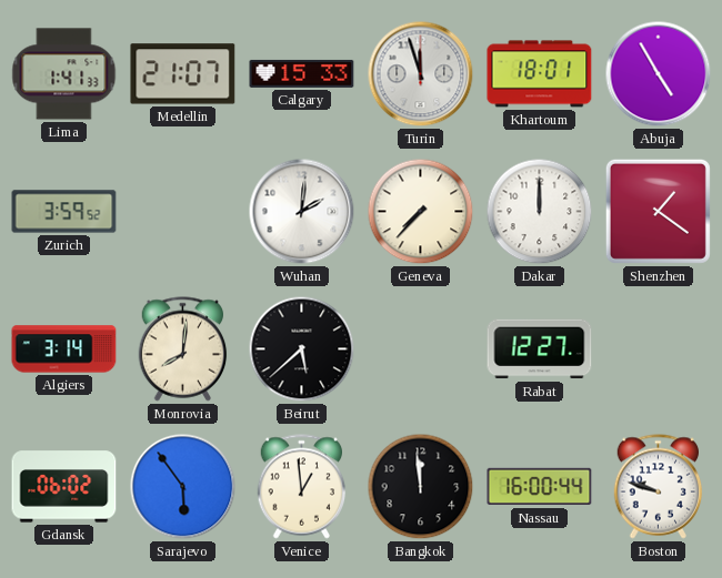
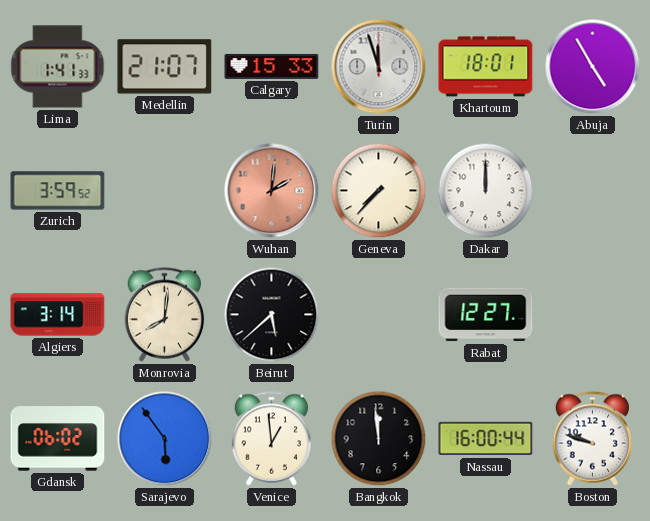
Wuhan dial: white -> salmon (272, 191)
Shenzhen: 1:21 -> none (658, 211)
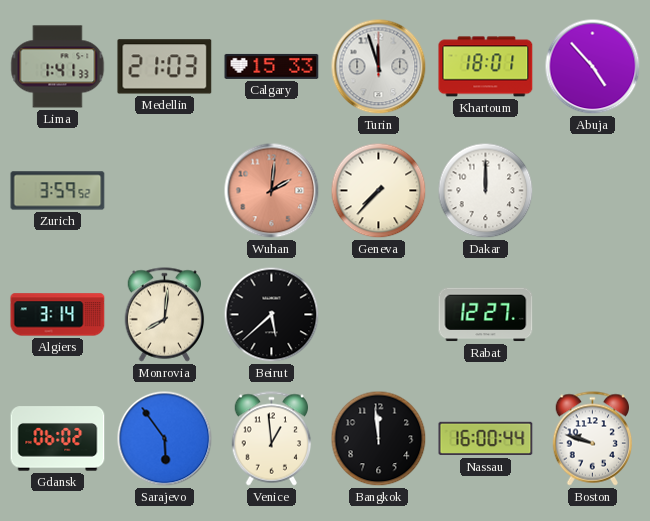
Medellin: 21:07 -> 21:03 (165, 67)
Abuja: 4:55 -> 4:53 (593, 67)
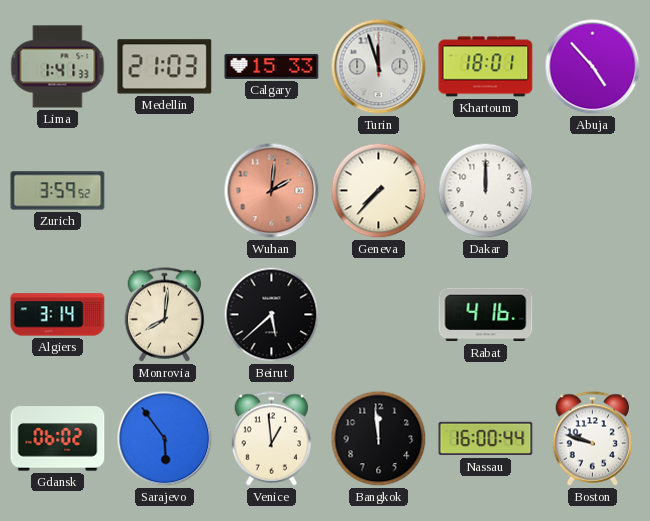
Rabat: 12:27 -> 4:16 (486, 315)
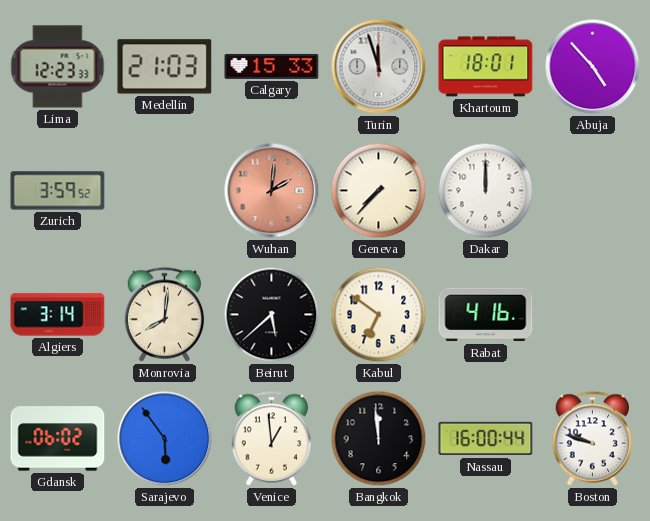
Lima: 1:41 -> 12:23 (58, 67)
Kabul: none -> 6:51 (379, 315)
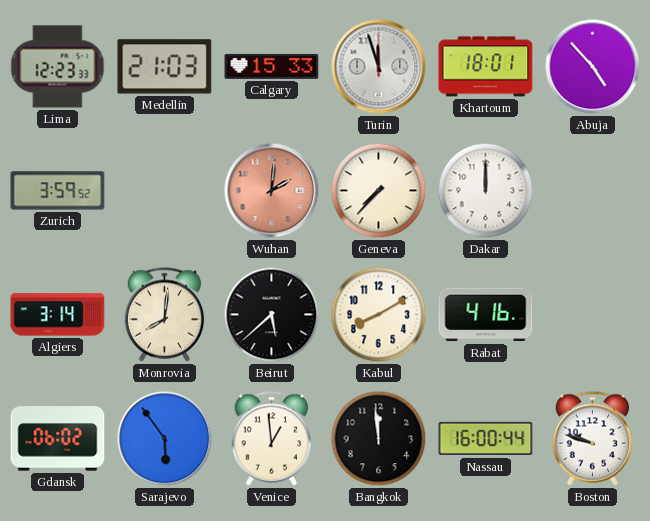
Kabul: 6:51 -> 8:10 (379, 315)
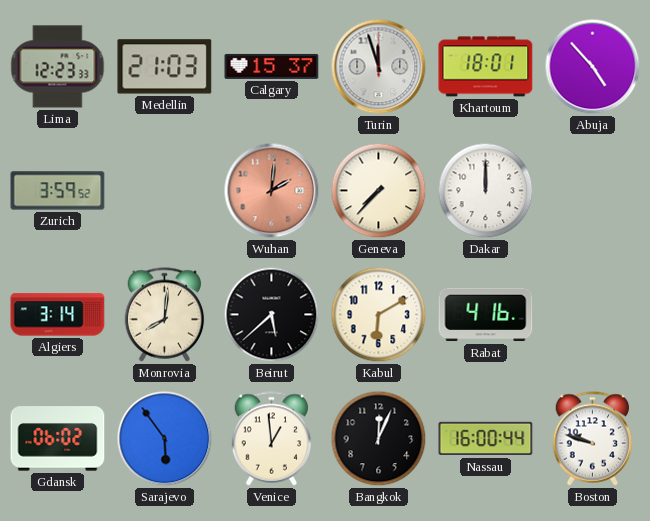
Calgary: 15:33 -> 15:37 (272, 66)
Kabul: 8:10 -> 6:10 (379, 315)
Bangkok: 11:59 -> 12:04 (379, 439)
